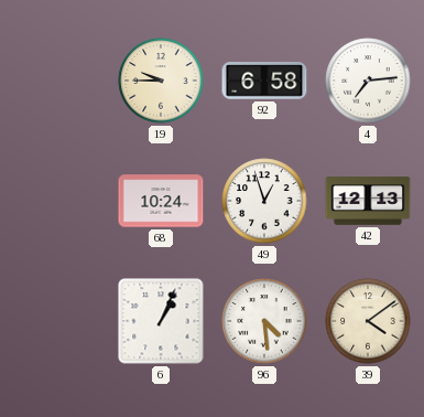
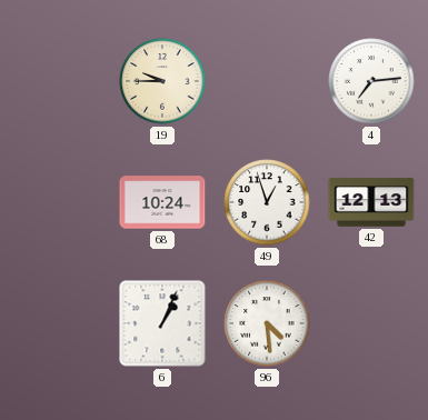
92: 6:58 -> none (264, 81)
39: 4:09 -> none (368, 321)
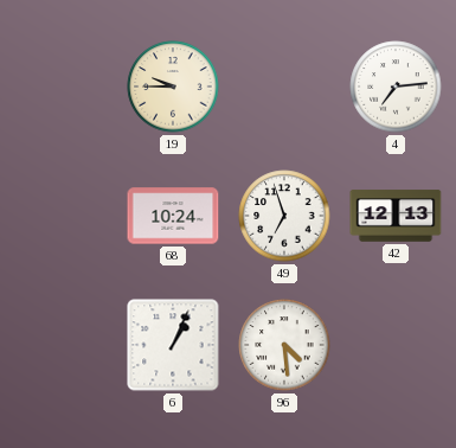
49: 12:57 -> 6:57 (284, 216)
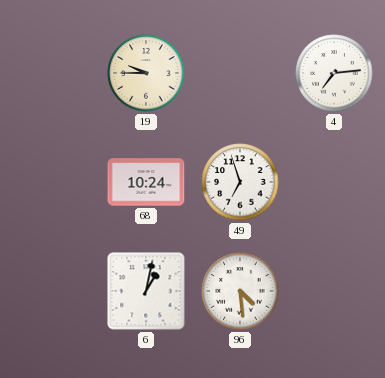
42: 12:13 -> none (396, 216)
6: 1:04 -> 1:02 (146, 291)
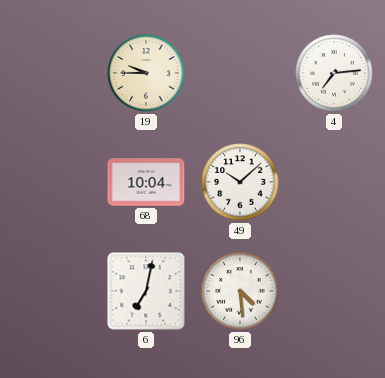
68: 10:24 -> 10:04 (146, 182)
49: 6:57 -> 10:08 (240, 182)
6: 1:02 -> 7:02 (146, 291)
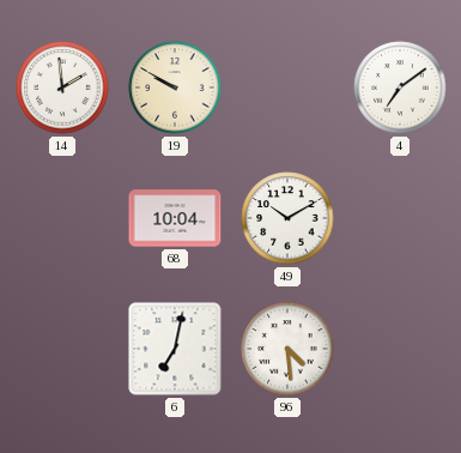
14: none -> 1:59 (62, 87)
19: 9:45 -> 9:50 (175, 87)
4: 7:14 -> 7:09 (400, 87)
49: 10:08 -> 10:10 (287, 218)
